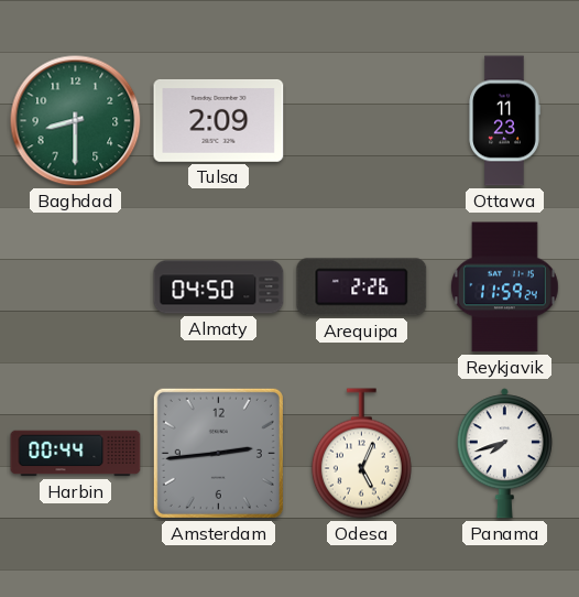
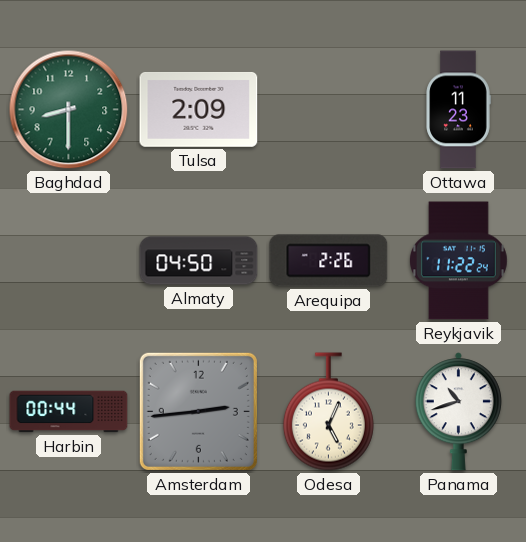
Reykjavik: 11:59 -> 11:22 (458, 261)
Panama: 7:42 -> 10:42 (458, 412)
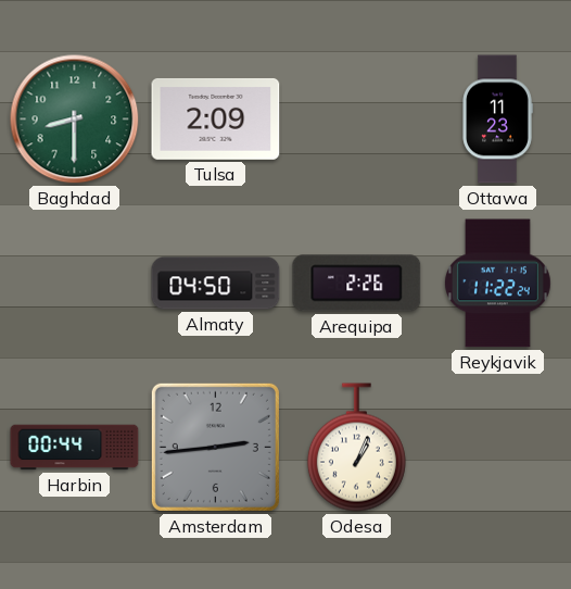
Odesa: 5:04 -> 1:04 (356, 448)
Panama: 10:42 -> none (458, 412)
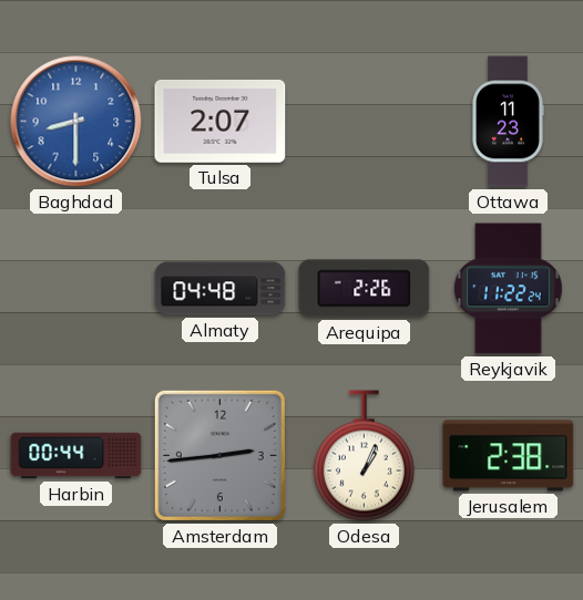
Baghdad dial: green -> blue (76, 122)
Tulsa: 2:09 -> 2:07 (221, 121)
Almaty: 04:50 -> 04:48 (221, 289)
Jerusalem: none -> 2:38 (509, 456)
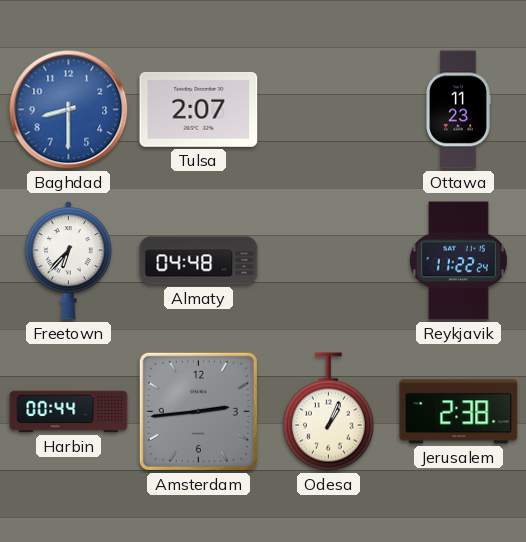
Freetown: none -> 6:37 (68, 261)
Arequipa: 2:26 -> none (365, 289)
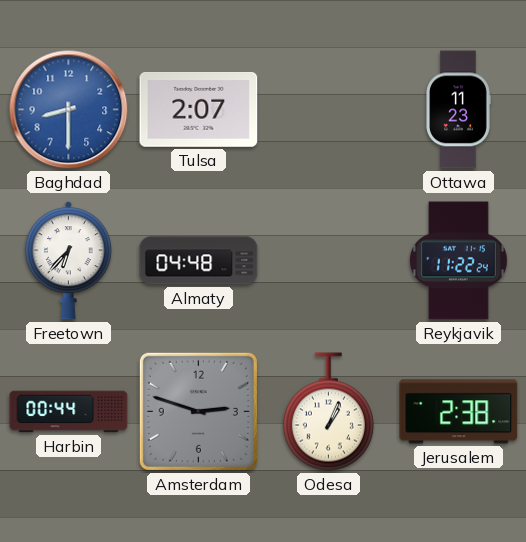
Amsterdam: 2:44 -> 2:48 (198, 411)
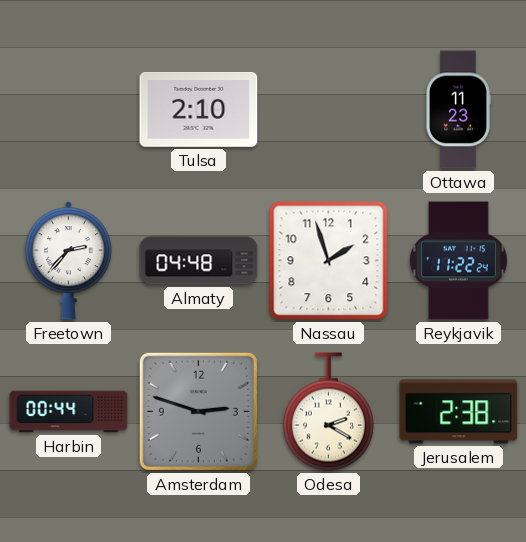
Baghdad: 8:30 -> none (69, 110)
Tulsa: 2:07 -> 2:10 (199, 109)
Freetown: 6:37 -> 2:37 (68, 261)
Nassau: none -> 1:57 (329, 261)
Odesa: 1:04 -> 2:20 (328, 412)
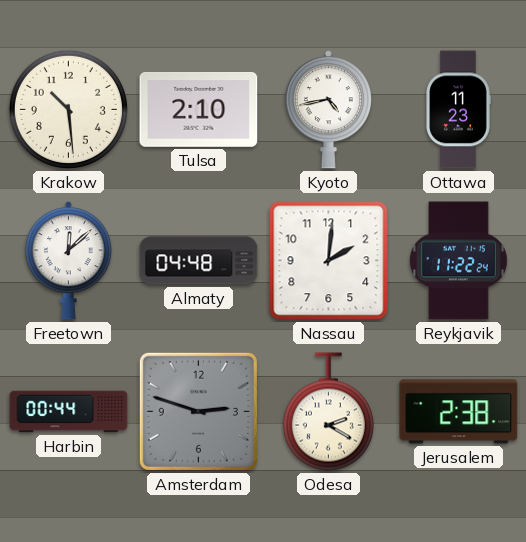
Krakow: none -> 10:29 (68, 109)
Kyoto: none -> 4:43 (328, 110)
Freetown: 2:37 -> 12:08 (68, 261)
Nassau: 1:57 -> 2:01 (329, 261)
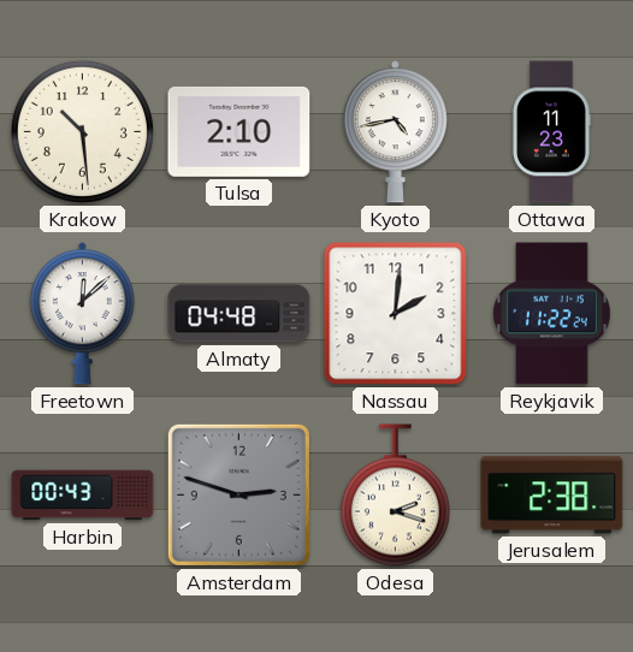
Harbin: 00:44 -> 00:43 (83, 496)
Odesa: 2:20 -> 2:18 (395, 496)
